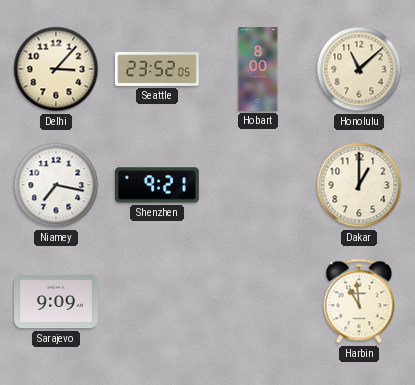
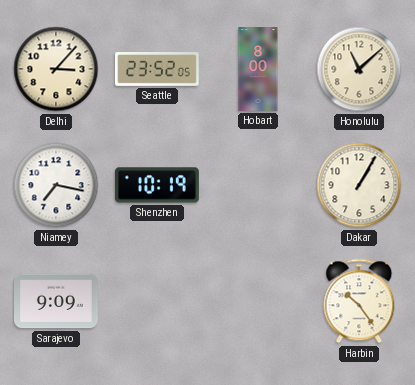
Shenzhen: 9:21 -> 10:19 (158, 185)
Dakar: 1:00 -> 1:05 (359, 185)
Harbin: 10:59 -> 10:24 (359, 301)
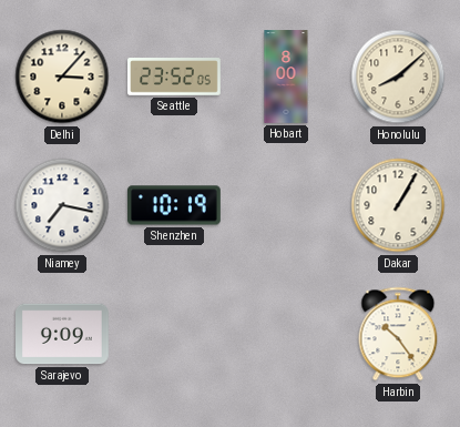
Honolulu: 11:08 -> 8:08 (398, 77)
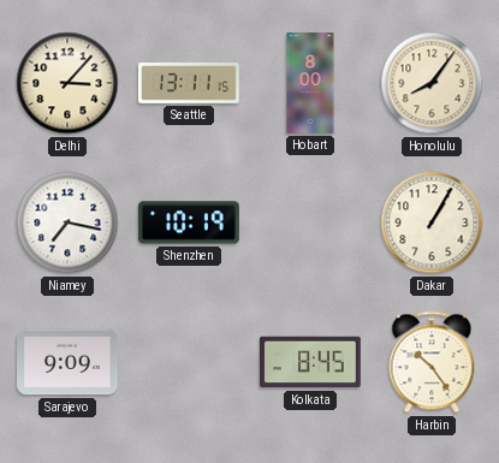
Seattle: 23:52 -> 13:11 (189, 83)
Honolulu: 8:08 -> 8:06 (432, 83)
Kolkata: none -> 8:45 (311, 362)
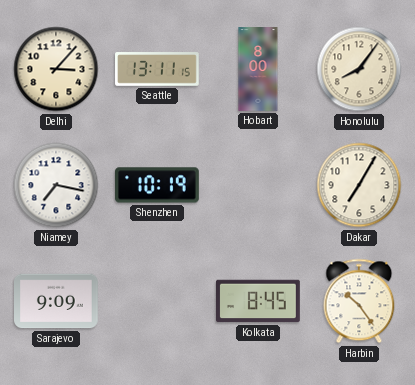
Dakar: 1:05 -> 7:05 (359, 185)
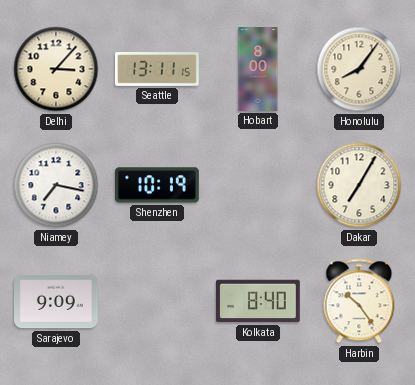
Kolkata: 8:45 -> 8:40 (259, 301)
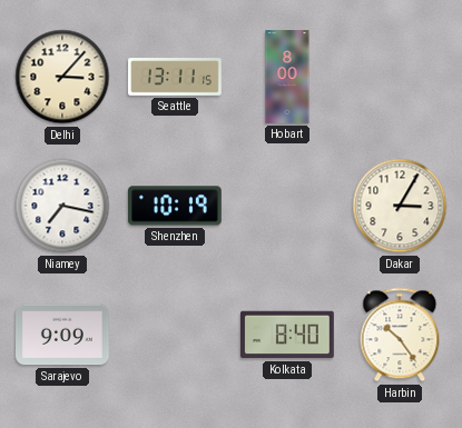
Honolulu: 8:06 -> none (359, 69)
Dakar: 7:05 -> 3:05 (400, 206)
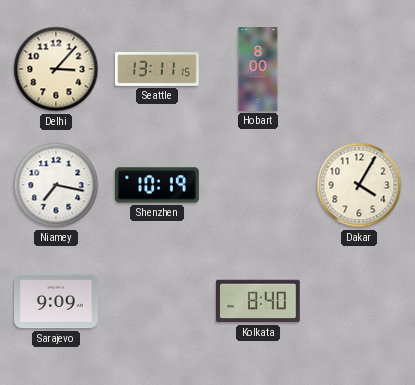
Dakar: 3:05 -> 4:05 (359, 185)
Harbin: 10:24 -> none (400, 335)
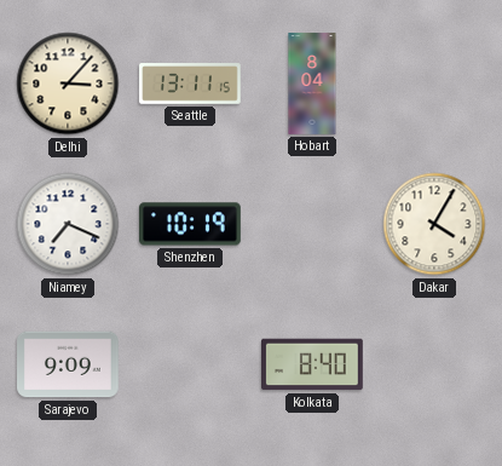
Hobart: 8:00 -> 8:04 (312, 84)
Niamey: 7:17 -> 7:19 (68, 224)
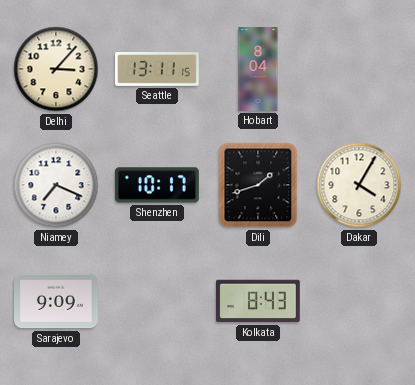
Shenzhen: 10:19 -> 10:17 (158, 185)
Dili: none -> 1:42 (258, 185)
Kolkata: 8:40 -> 8:43 (259, 301)
